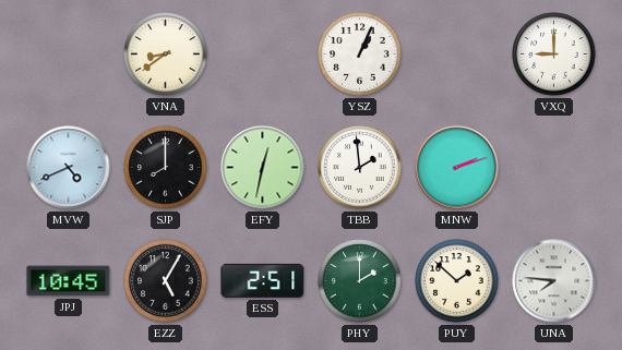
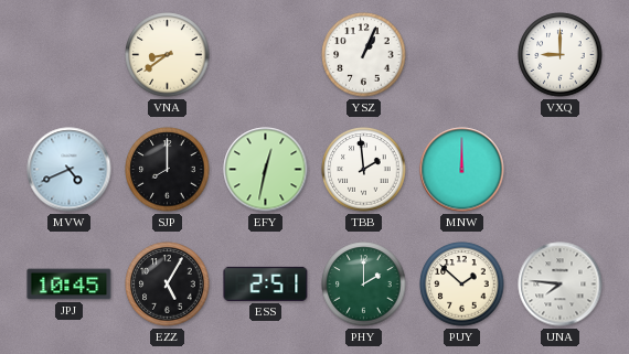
MNW: 2:12 -> 12:00 (462, 170)
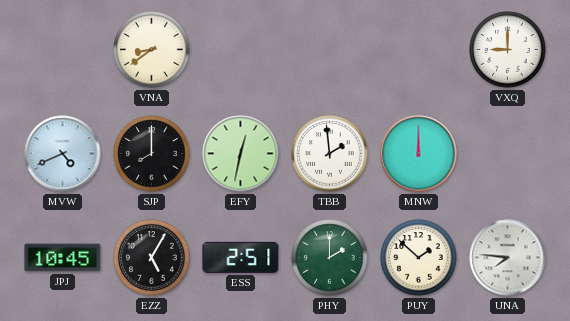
YSZ: 1:04 -> none (364, 55)
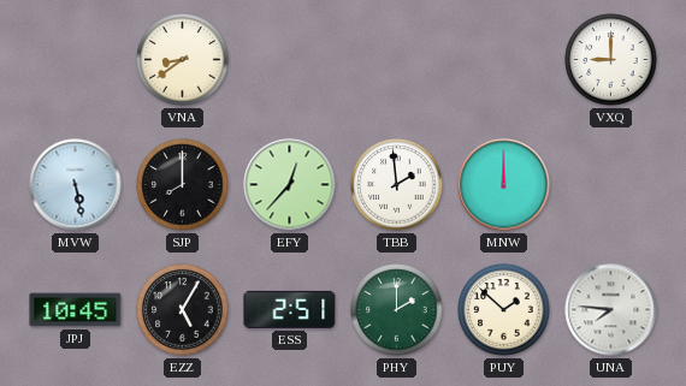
MVW: 4:41 -> 5:28 (76, 185)
EFY: 12:32 -> 12:37 (290, 185)
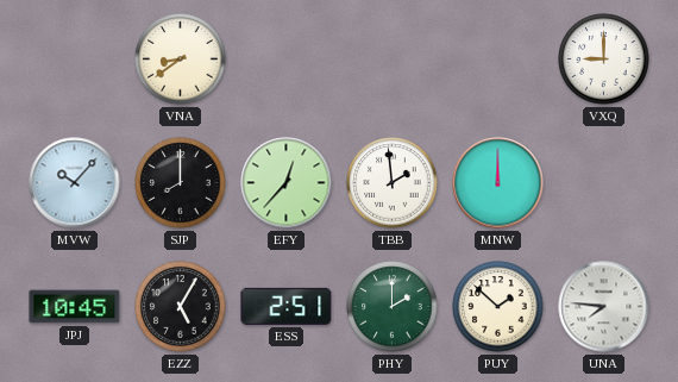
MVW: 5:28 -> 10:07 (75, 183)
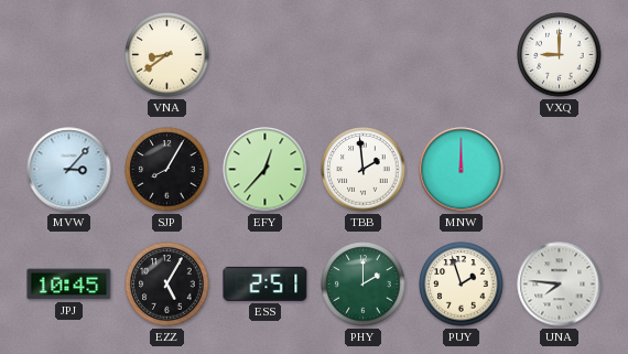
MVW: 10:07 -> 3:07 (69, 170)
SJP: 8:00 -> 8:05 (167, 170)
PUY: 1:52 -> 1:57 (462, 285)
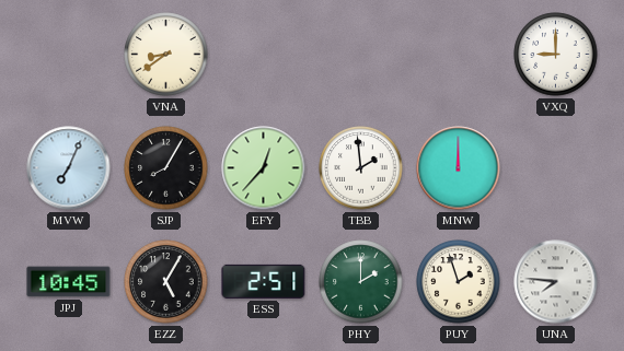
MVW: 3:07 -> 7:04 (69, 168)
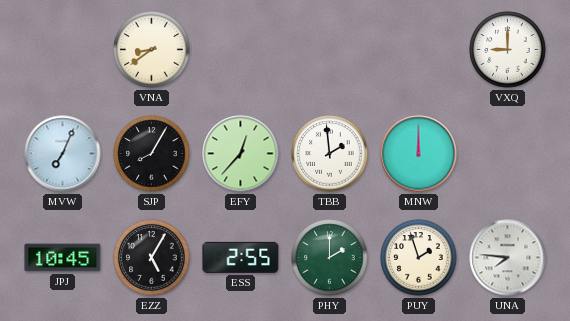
ESS: 2:51 -> 2:55 (241, 257)
